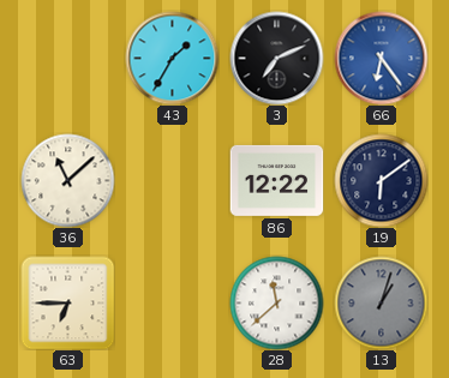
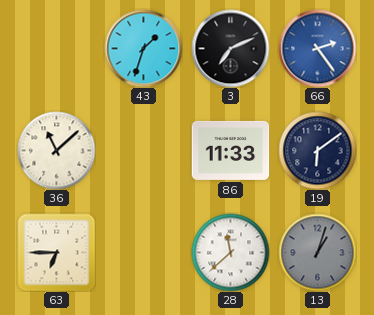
43: 1:35 -> 1:33 (143, 48)
66: 6:24 -> 2:24 (317, 48)
86: 12:22 -> 11:33 (230, 150)
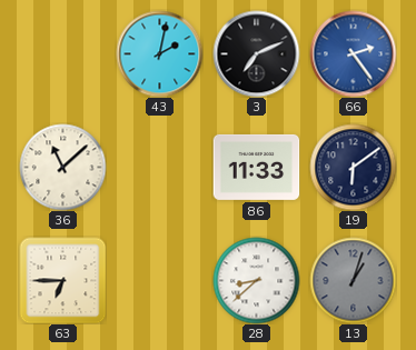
43: 1:33 -> 2:02 (159, 53)
28: 11:38 -> 8:38 (256, 280)
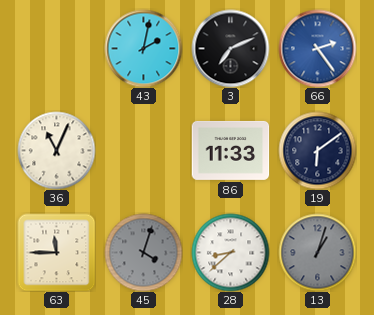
36: 11:08 -> 11:04 (56, 150)
63: 6:45 -> 11:45 (56, 252)
45: none -> 4:03 (143, 252)
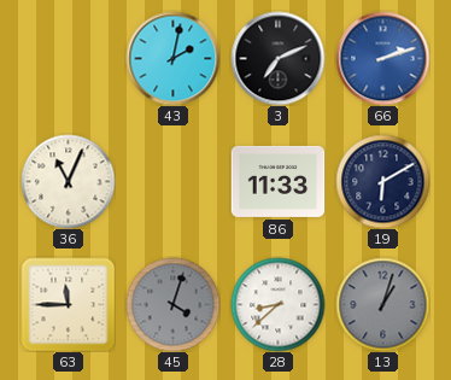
66: 2:24 -> 2:12 (382, 58)
19: 6:09 -> 6:10 (382, 181)
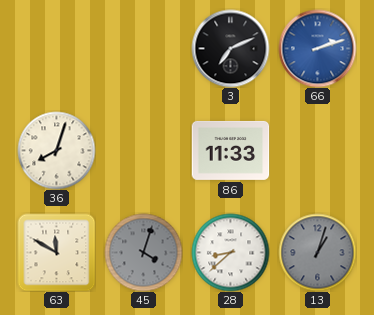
43: 2:02 -> none (172, 58)
36: 11:04 -> 8:03 (56, 150)
19: 6:10 -> none (382, 181)
63: 11:45 -> 11:50 (56, 252)
